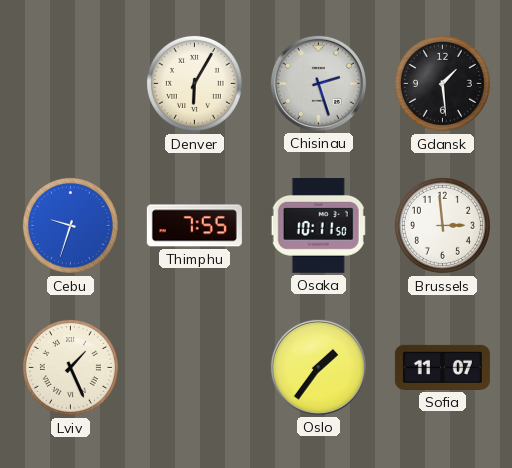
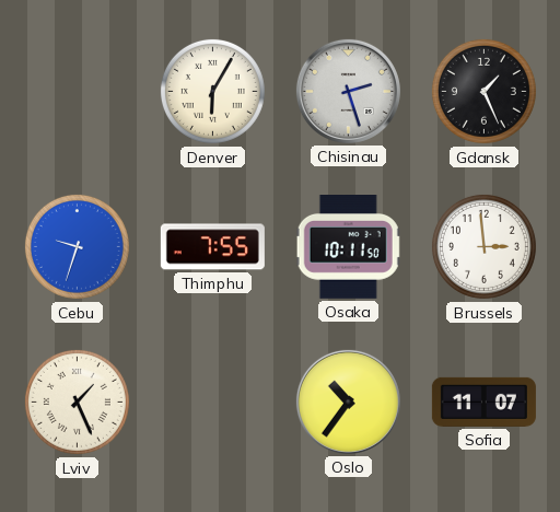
Gdansk: 1:29 -> 1:26 (483, 91)
Oslo: 1:36 -> 10:36 (348, 402)
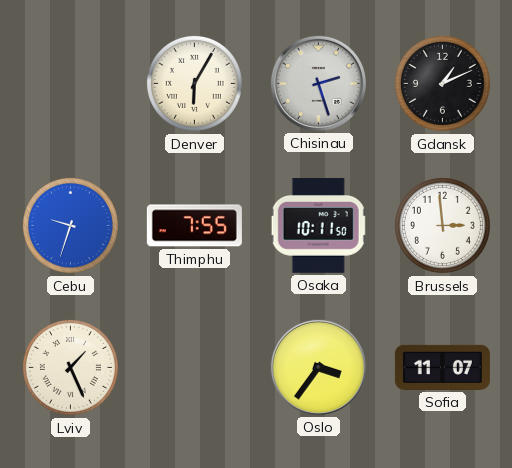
Gdansk: 1:26 -> 1:11 (442, 83)
Oslo: 10:36 -> 3:36 (318, 367)
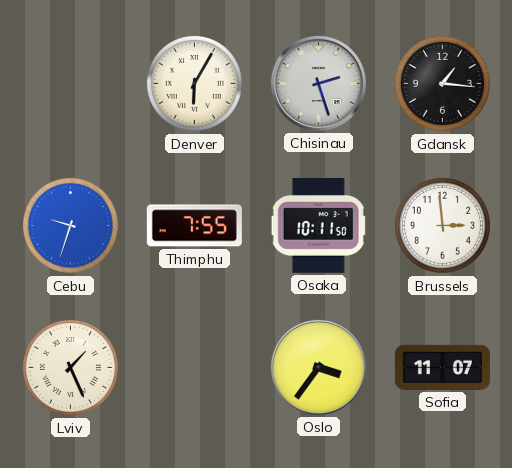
Gdansk: 1:11 -> 1:16 (442, 83)
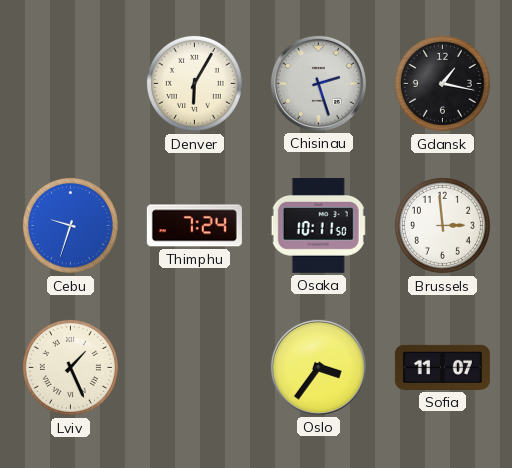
Gdansk: 1:16 -> 1:17 (442, 83)
Thimphu: 7:55 -> 7:24 (194, 226)
